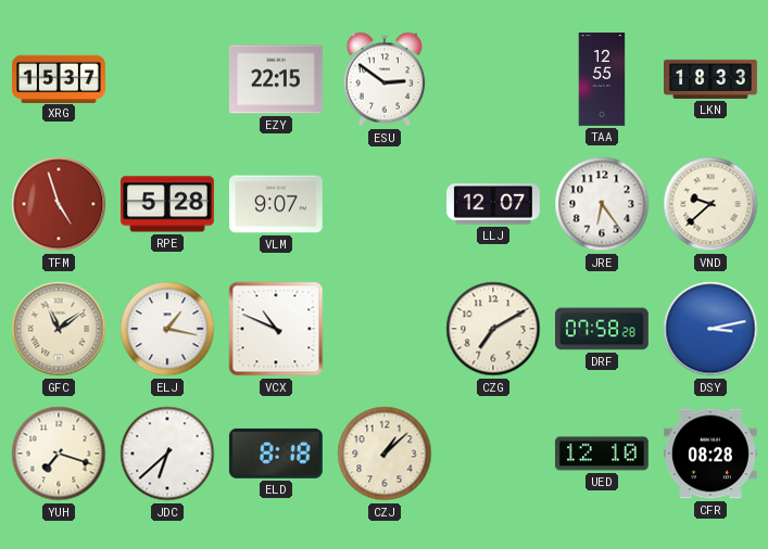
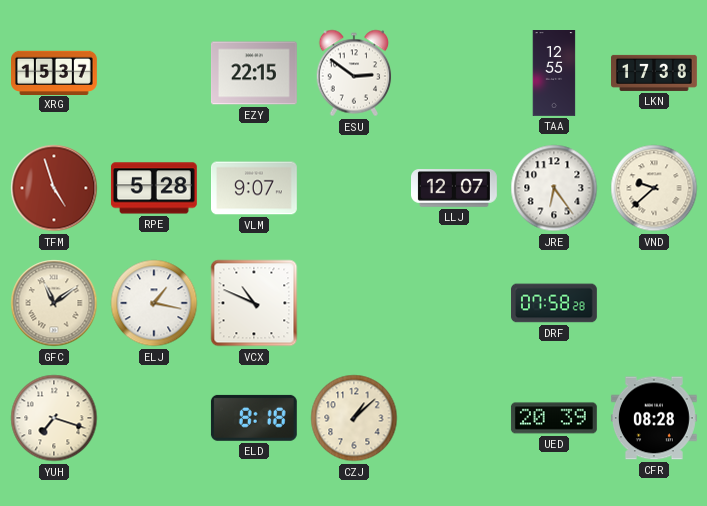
LKN: 18:33 -> 17:38 (655, 73)
CZG: 7:10 -> none (493, 329)
DSY: 3:13 -> none (710, 329)
JDC: 6:38 -> none (167, 454)
UED: 12:10 -> 20:39 (554, 418)
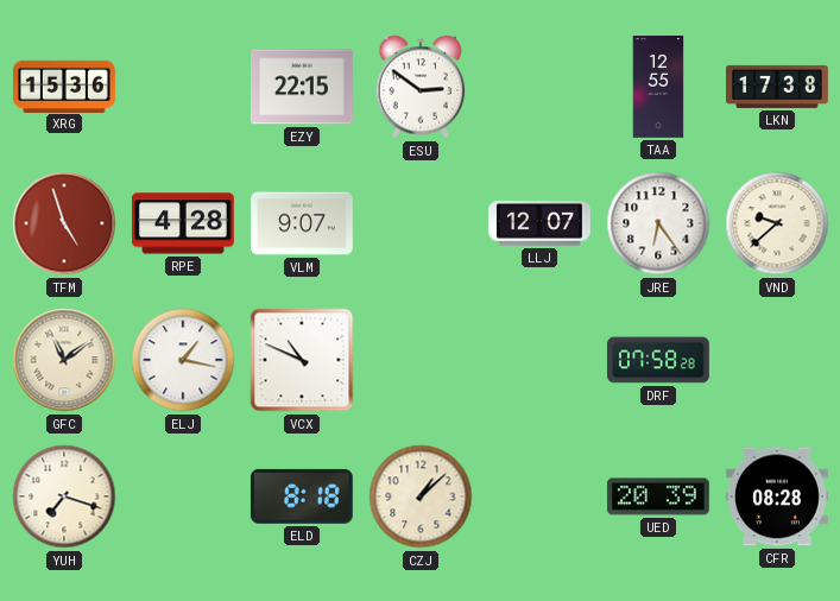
XRG: 15:37 -> 15:36 (65, 86)
RPE: 5:28 -> 4:28 (183, 223)
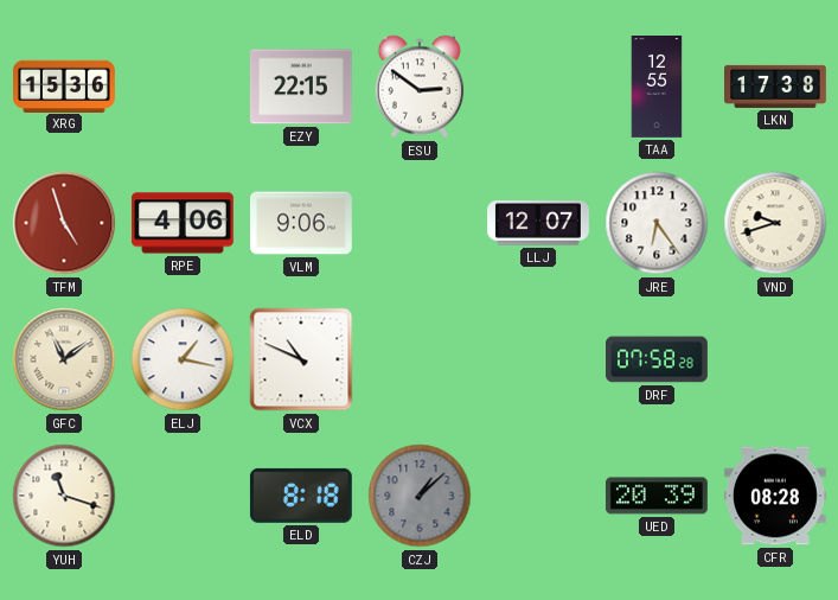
RPE: 4:28 -> 4:06 (183, 223)
VLM: 9:07 -> 9:06 (302, 223)
VND: 9:38 -> 9:42 (775, 223)
YUH: 7:18 -> 11:18 (64, 496)
CZJ dial: cream -> grey (420, 496)
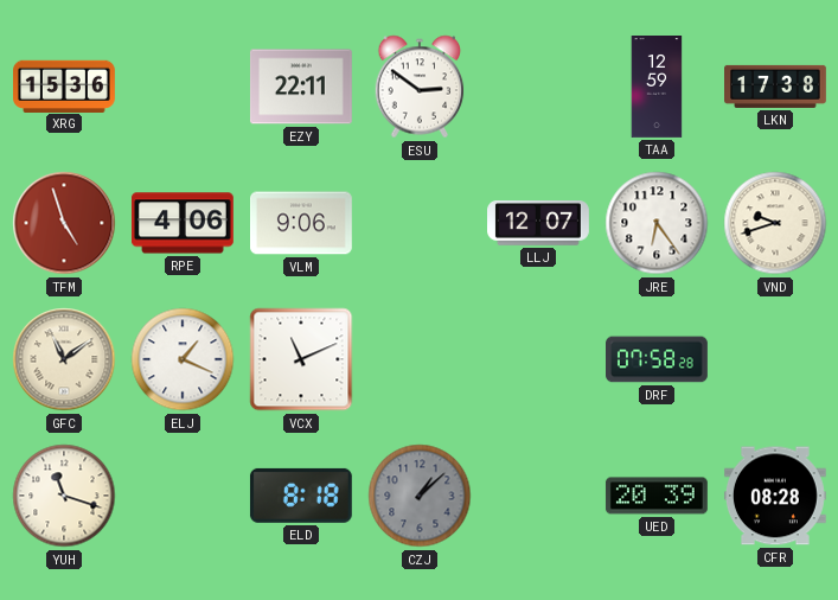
EZY: 22:15 -> 22:11 (301, 87)
TAA: 12:55 -> 12:59 (657, 88)
ELJ: 1:17 -> 1:19 (183, 359)
VCX: 10:49 -> 11:11 (301, 359)
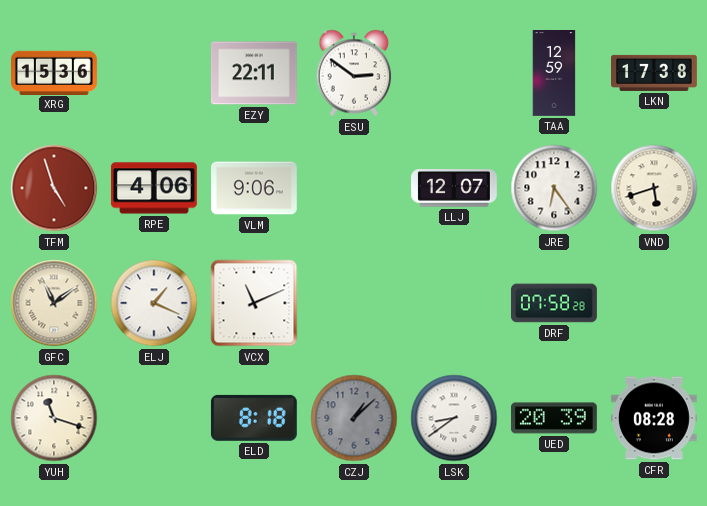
VND: 9:42 -> 5:42 (654, 188)
LSK: none -> 8:39 (454, 418)
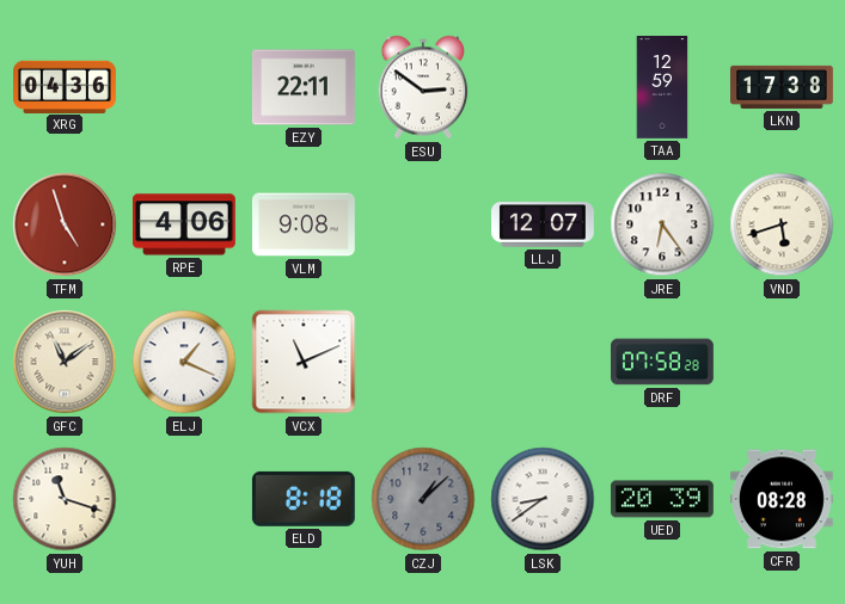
XRG: 15:36 -> 04:36 (66, 86)
VLM: 9:06 -> 9:08 (305, 224)
